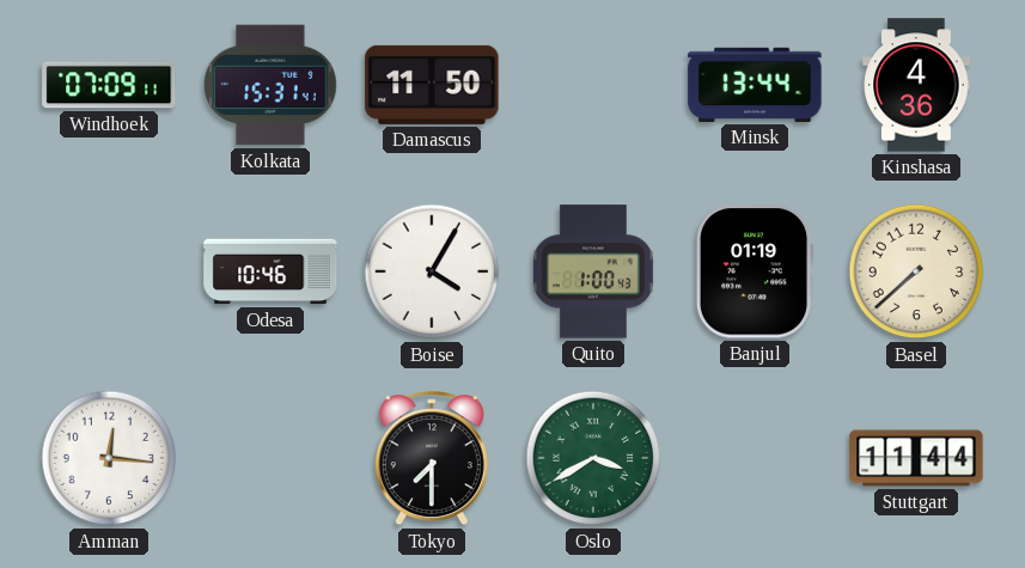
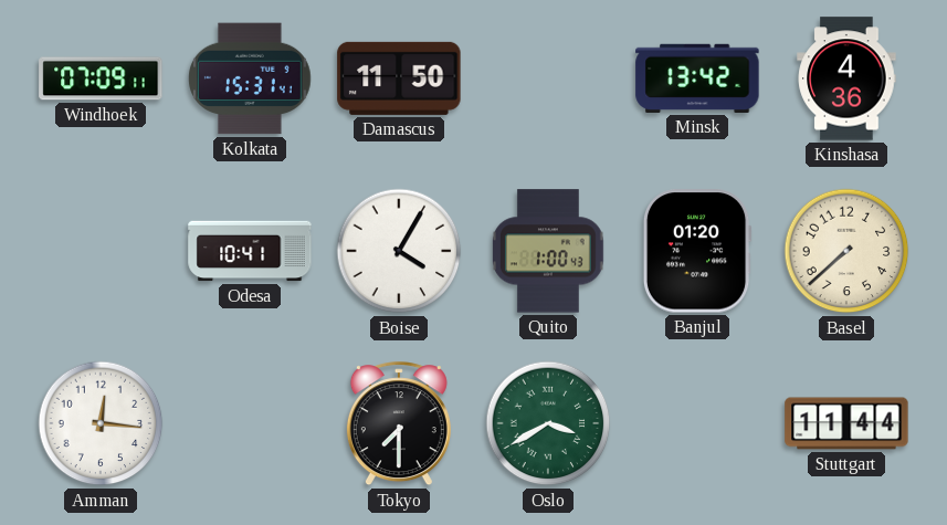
Minsk: 13:44 -> 13:42 (697, 78)
Odesa: 10:46 -> 10:41 (250, 251)
Banjul: 01:19 -> 01:20 (697, 251)
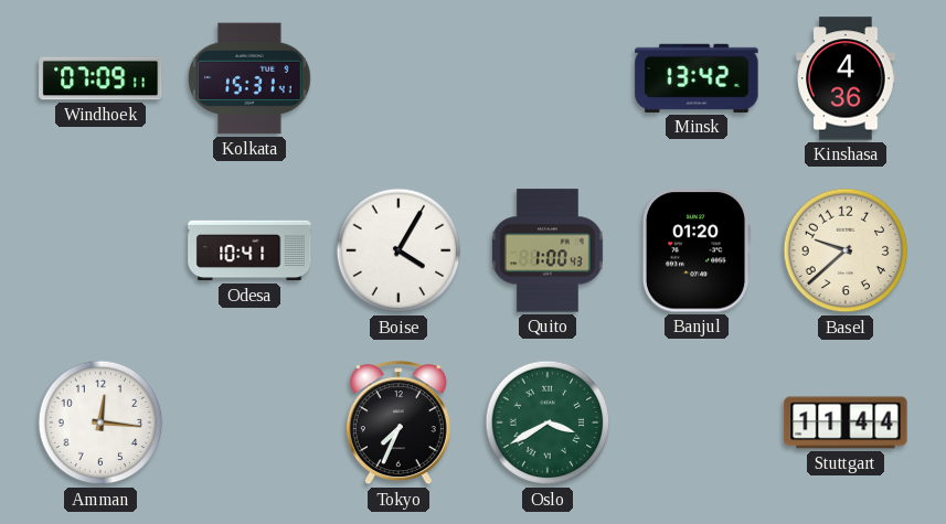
Damascus: 11:50 -> none (399, 78)
Basel: 7:38 -> 9:38 (846, 250)
Tokyo: 7:30 -> 7:34 (398, 424)
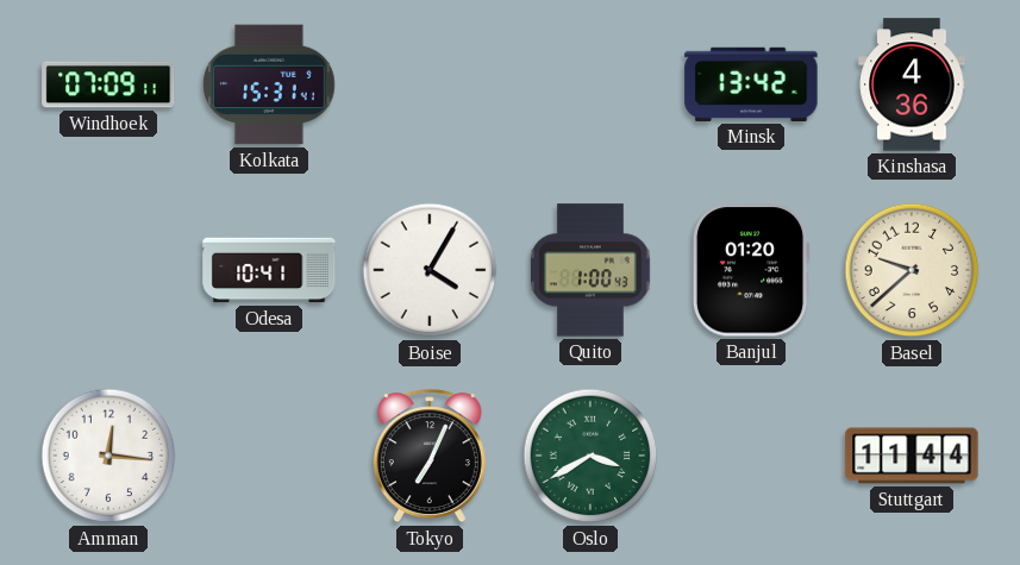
Tokyo: 7:34 -> 7:04 (430, 457)
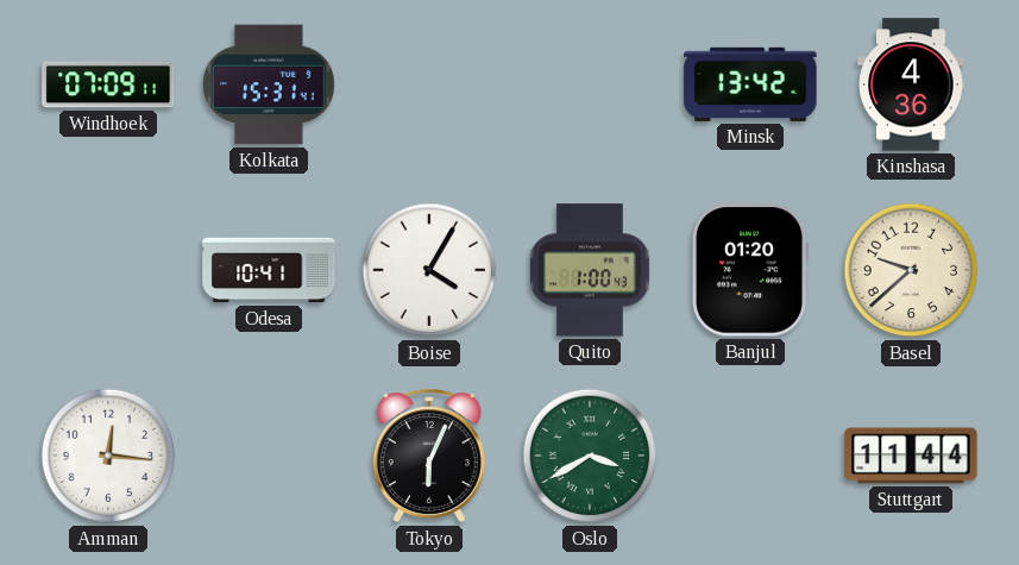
Tokyo: 7:04 -> 6:04 (429, 457)
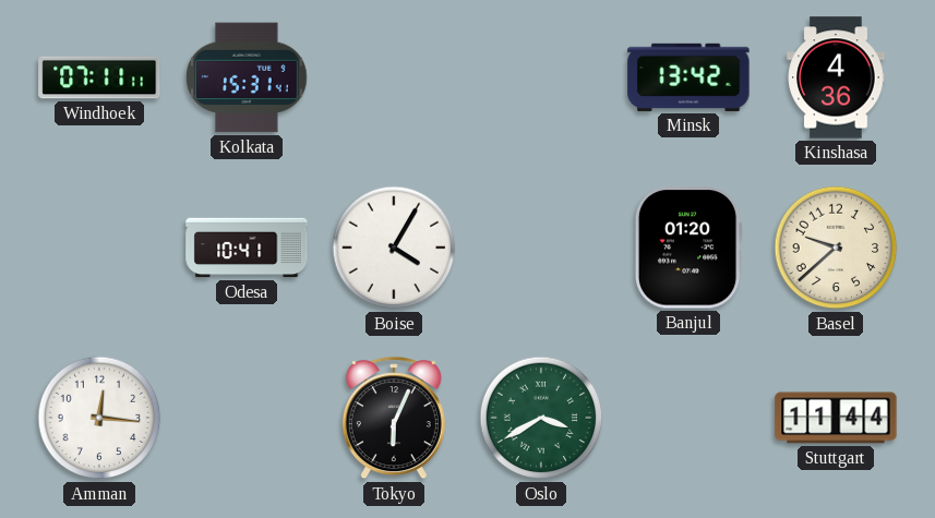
Windhoek: 07:09 -> 07:11 (99, 77)
Quito: 1:00 -> none (590, 270)
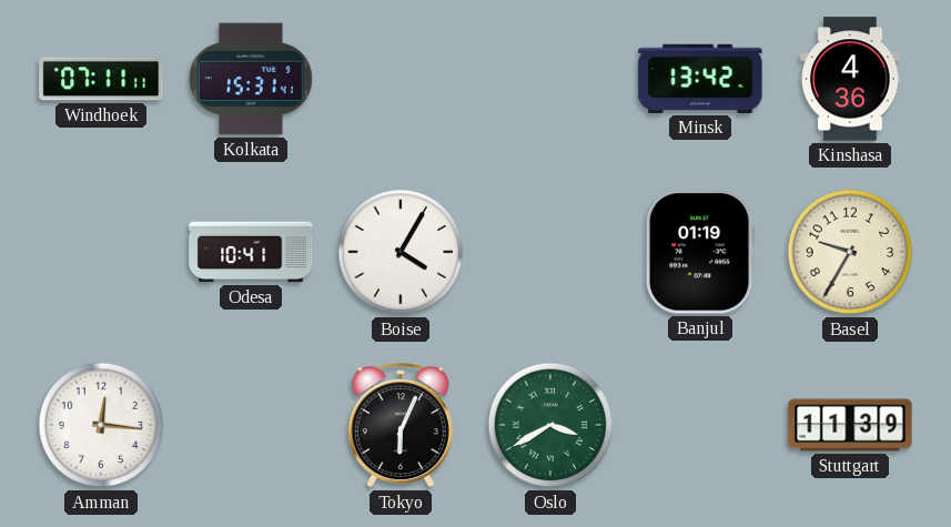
Banjul: 01:20 -> 01:19 (700, 252)
Basel: 9:38 -> 9:35 (850, 252)
Stuttgart: 11:44 -> 11:39 (850, 425)
